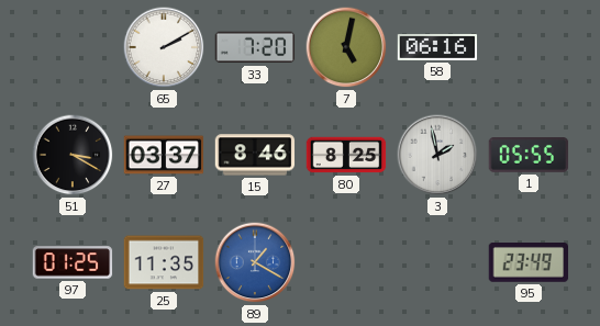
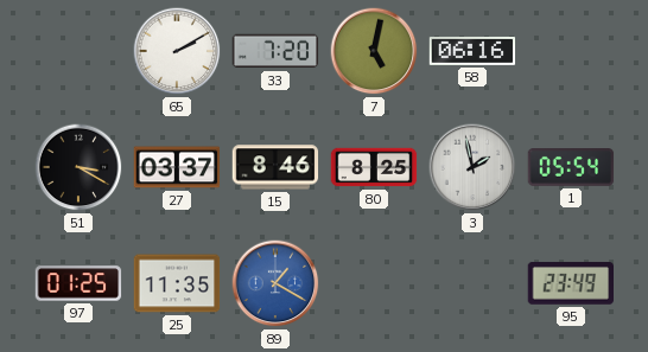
1: 05:55 -> 05:54 (571, 168)
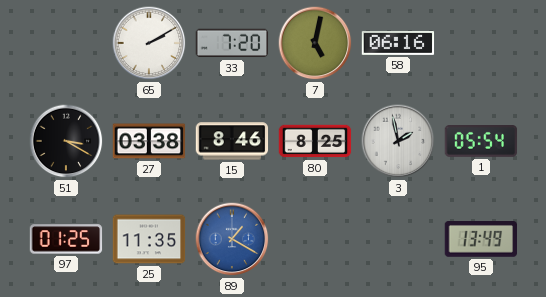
27: 03:37 -> 03:38 (149, 141)
95: 23:49 -> 13:49 (481, 240)
